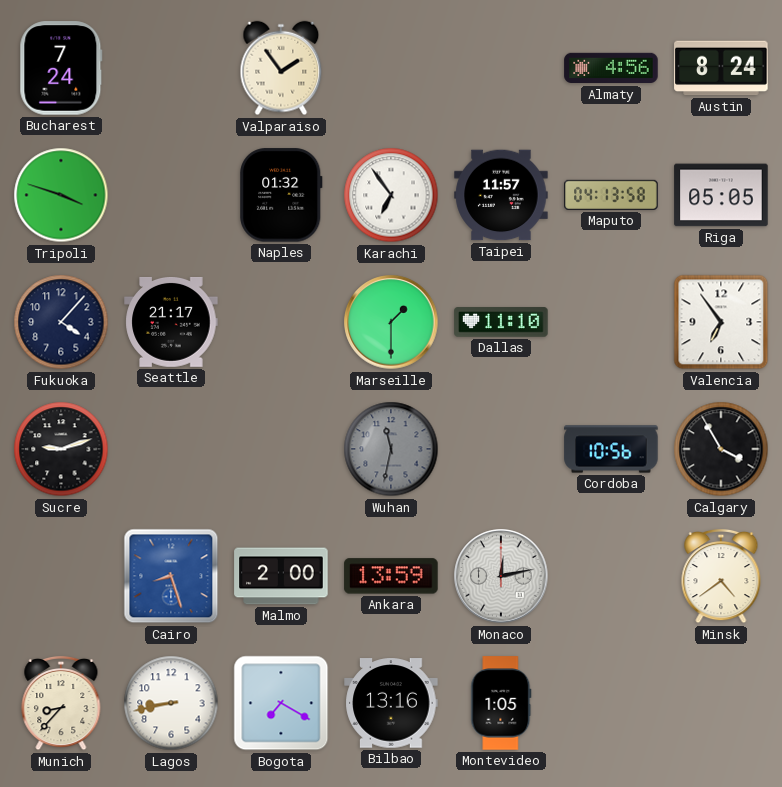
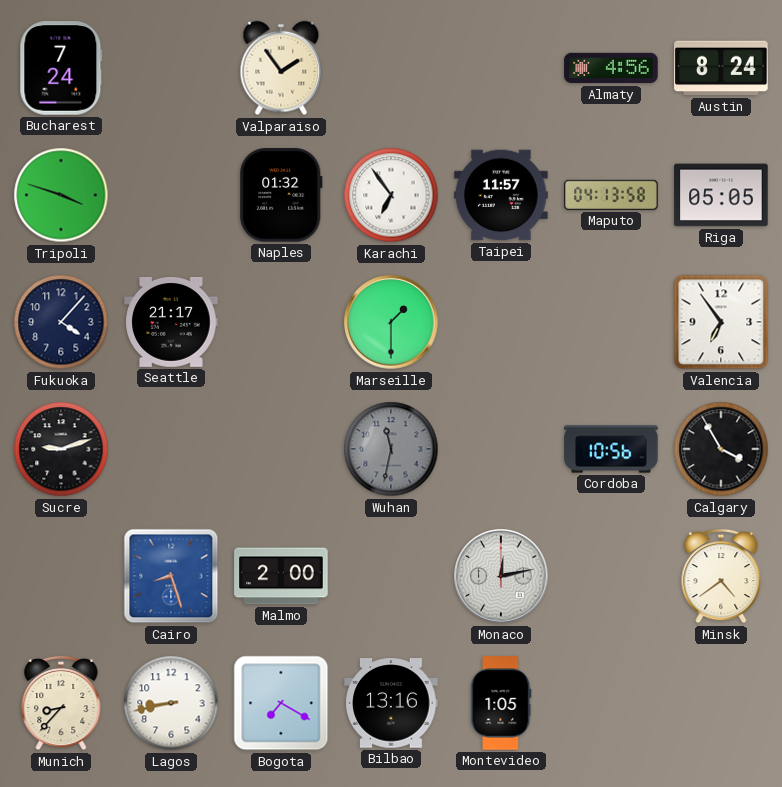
Dallas: 11:10 -> none (501, 322)
Ankara: 13:59 -> none (391, 576)
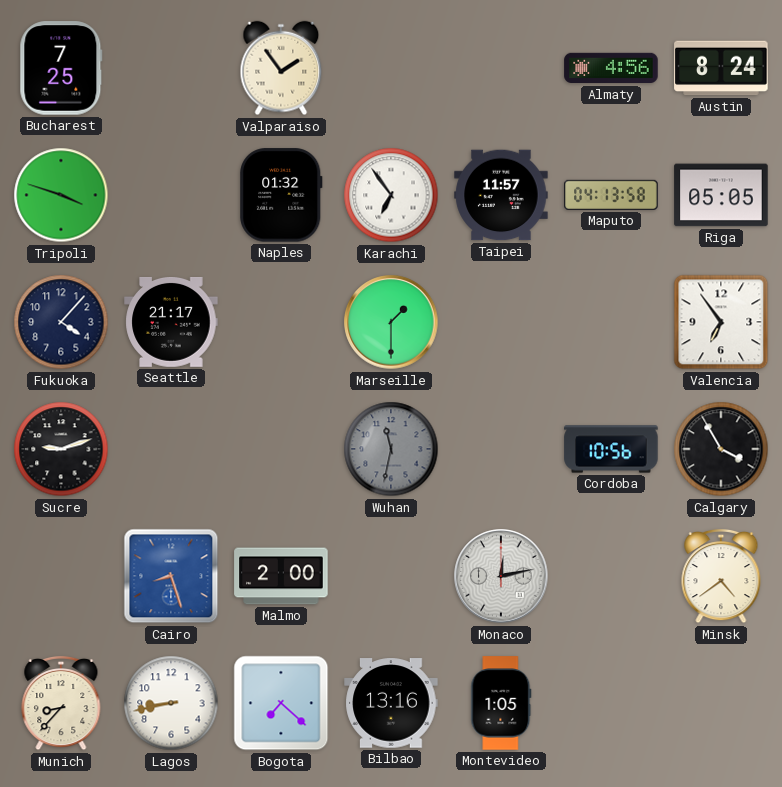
Bucharest: 7:24 -> 7:25 (61, 68)
Bogota: 7:20 -> 7:22 (281, 703)
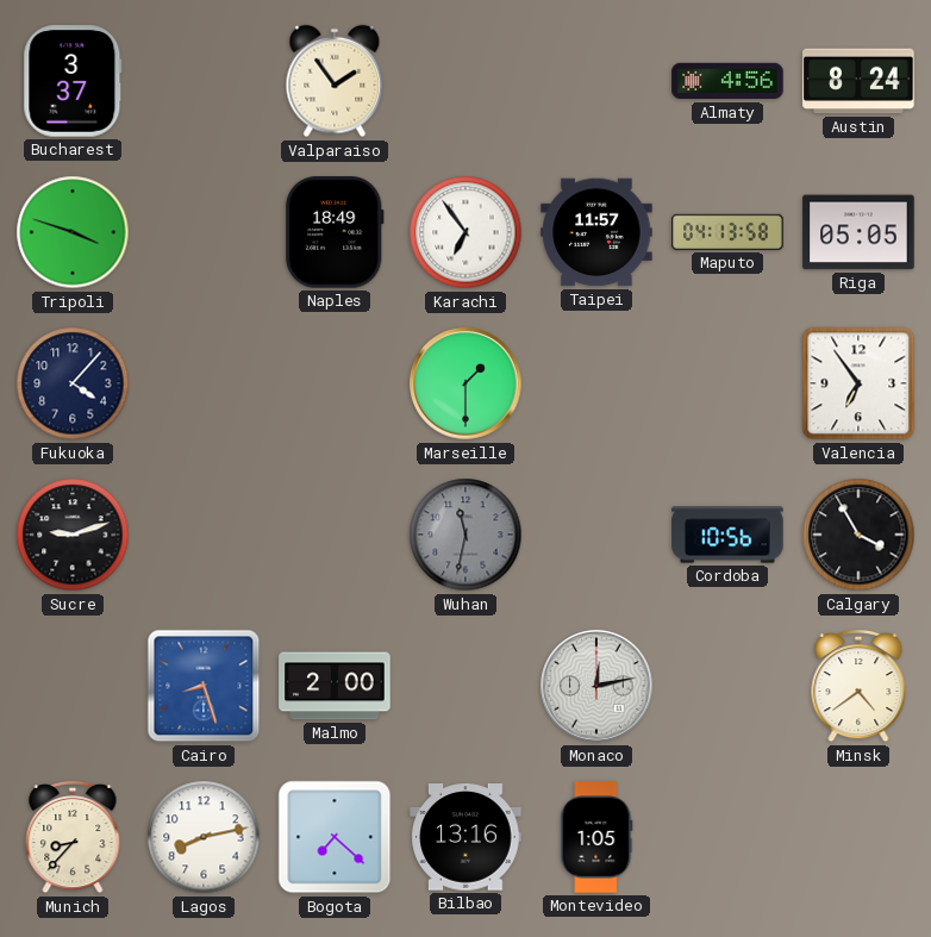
Bucharest: 7:25 -> 3:37 (73, 81)
Naples: 01:32 -> 18:49 (335, 232)
Seattle: 21:17 -> none (171, 322)
Lagos: 8:43 -> 8:13 (204, 837)
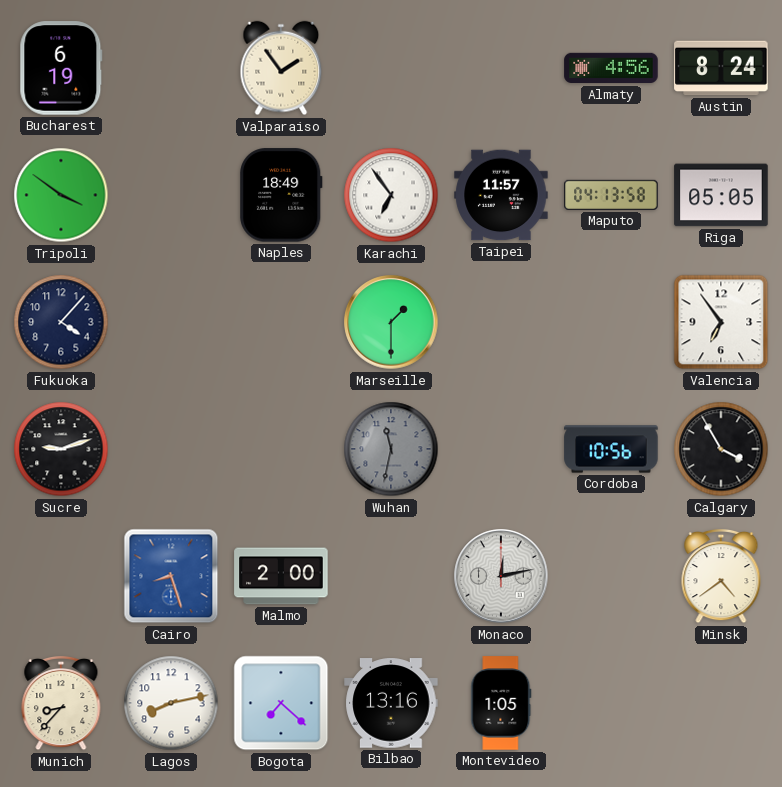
Bucharest: 3:37 -> 6:19 (61, 68)
Tripoli: 3:48 -> 3:51 (61, 195)
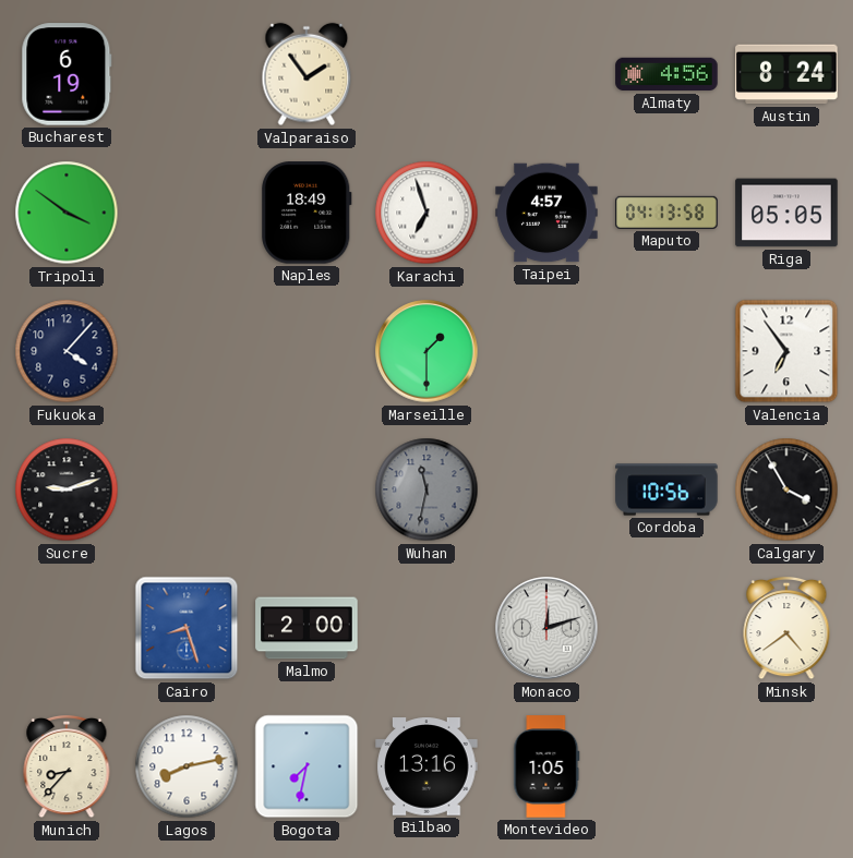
Karachi: 6:54 -> 6:57 (426, 213)
Taipei: 11:57 -> 4:57 (546, 213)
Monaco: 12:13 -> 12:12 (546, 628)
Bogota: 7:22 -> 7:32 (307, 766)
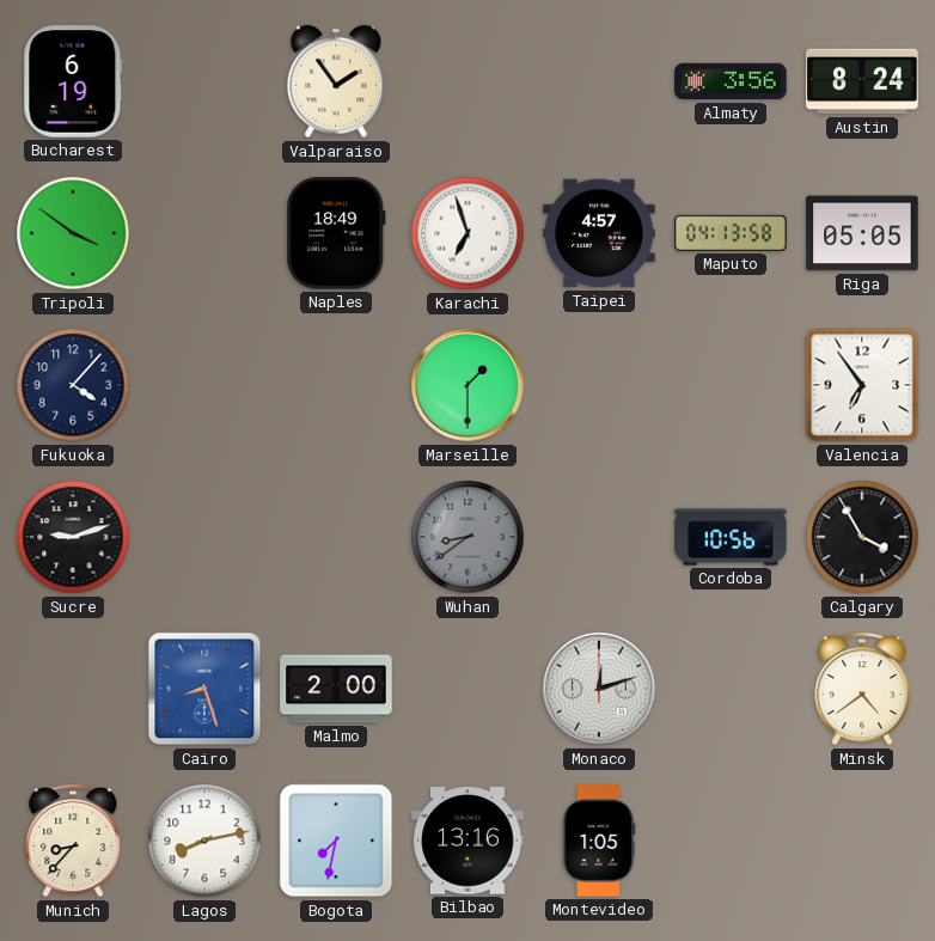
Almaty: 4:56 -> 3:56 (731, 81)
Wuhan: 11:32 -> 8:39 (467, 537)
